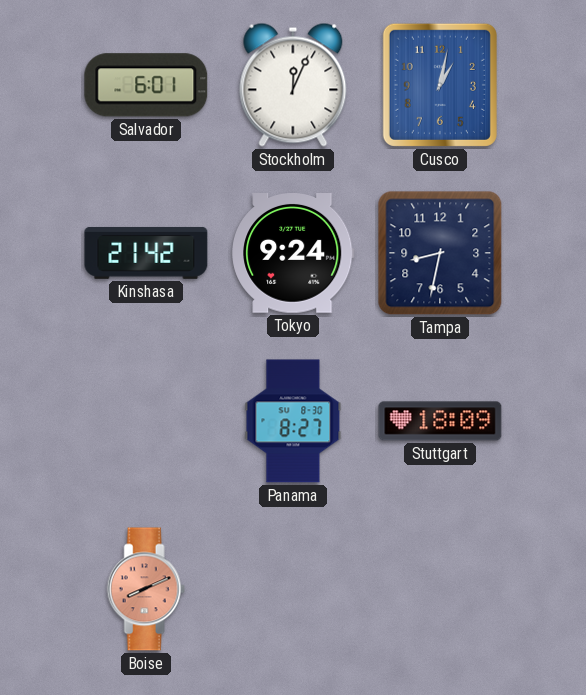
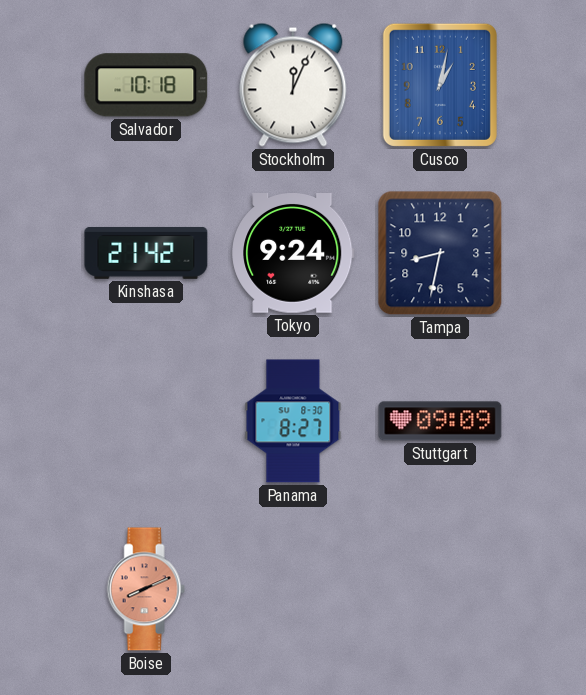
Salvador: 6:01 -> 10:18 (146, 85)
Stuttgart: 18:09 -> 09:09 (440, 421)
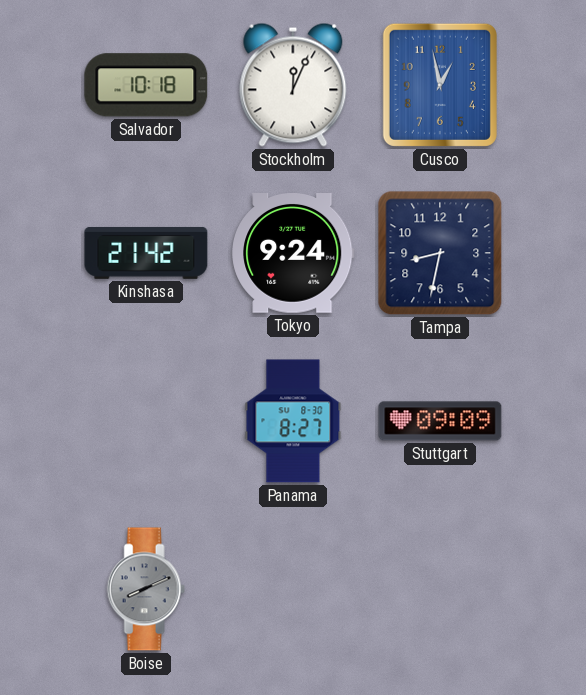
Cusco: 1:02 -> 12:58 (440, 85)
Boise dial: salmon -> grey (146, 589)
